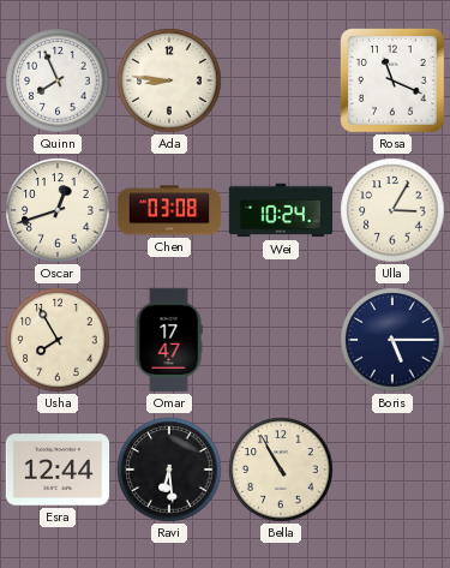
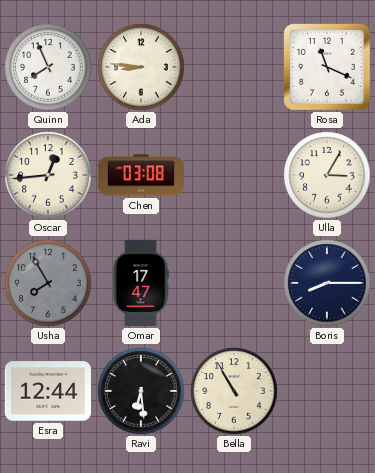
Oscar: 12:42 -> 12:44 (48, 175)
Wei: 10:24 -> none (281, 210)
Usha dial: cream -> grey (48, 283)
Boris: 5:15 -> 8:15 (327, 283)
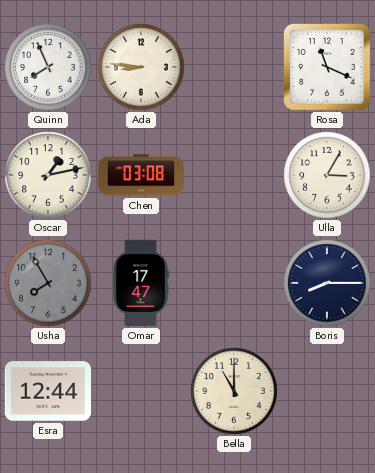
Oscar: 12:44 -> 1:13 (48, 175)
Ravi: 6:29 -> none (141, 391)
Bella: 10:55 -> 11:00 (234, 391)
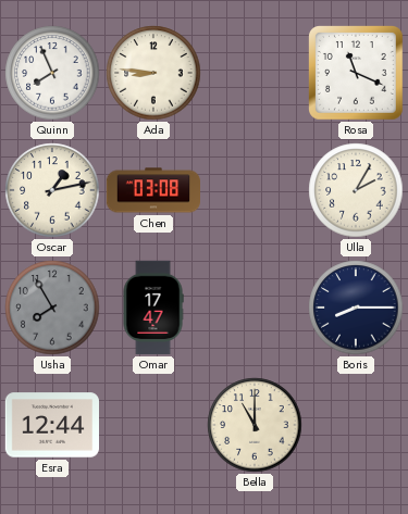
Ulla: 3:05 -> 2:05 (356, 190)
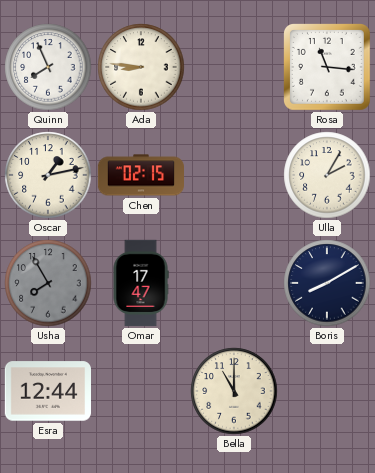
Rosa: 11:19 -> 11:16 (328, 68)
Chen: 03:08 -> 02:15 (140, 175)
Boris: 8:15 -> 8:10 (327, 283)
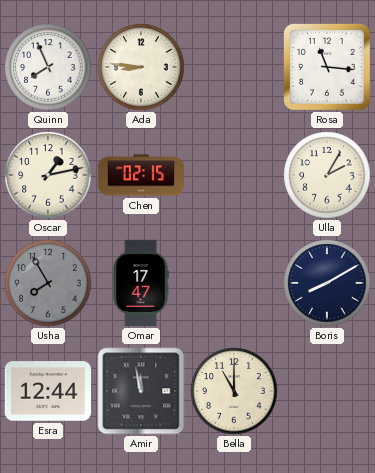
Amir: none -> 11:58 (141, 391)
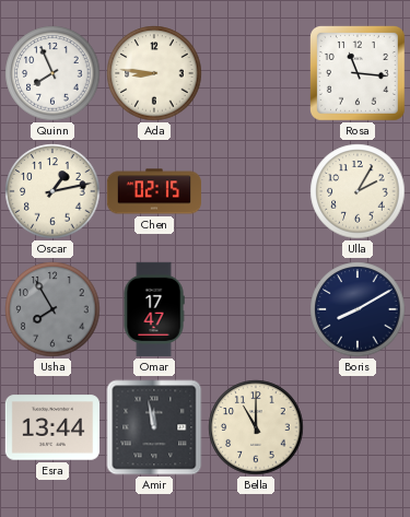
Esra: 12:44 -> 13:44 (51, 427)
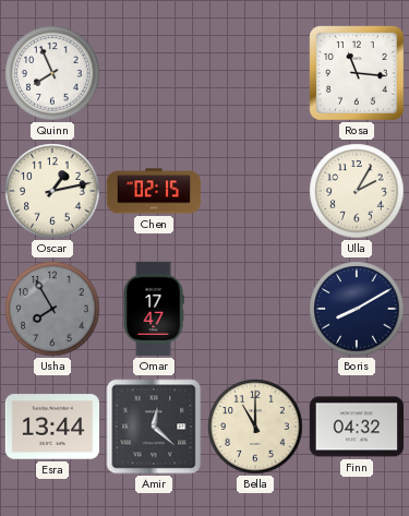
Ada: 8:46 -> none (154, 73)
Amir: 11:58 -> 12:22 (154, 427)
Finn: none -> 04:32 (356, 427)
